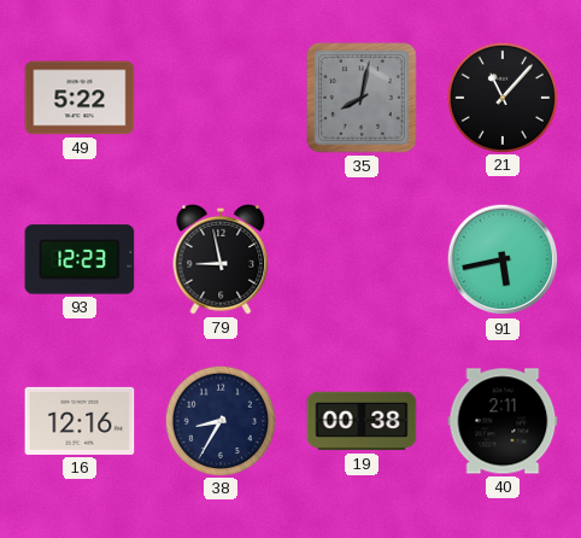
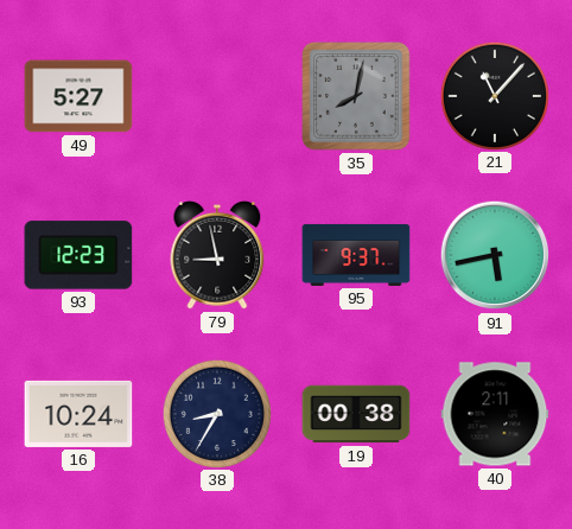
49: 5:22 -> 5:27 (78, 96)
95: none -> 9:37 (356, 255)
16: 12:16 -> 10:24 (78, 414)
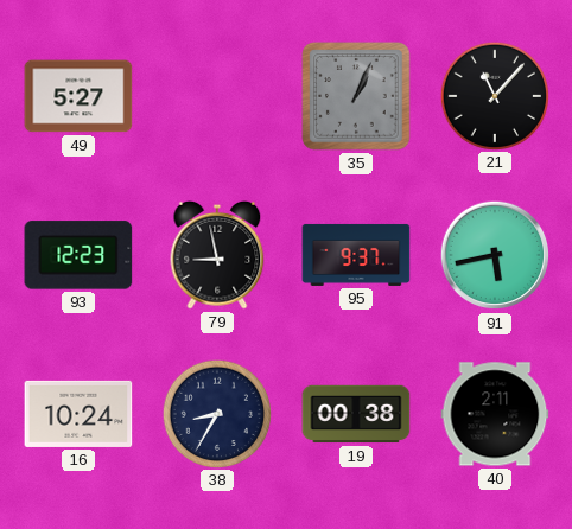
35: 8:02 -> 1:04 (356, 96)
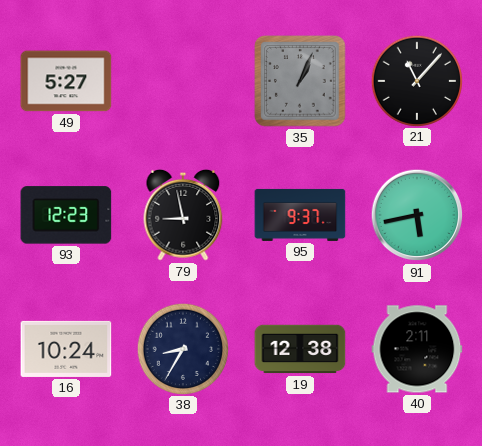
19: 00:38 -> 12:38 (300, 349)
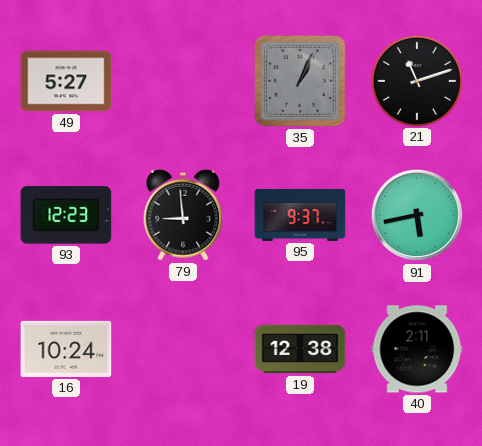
21: 11:07 -> 11:12 (416, 80)
79: 8:58 -> 8:59 (183, 215)
38: 8:35 -> none (182, 348)
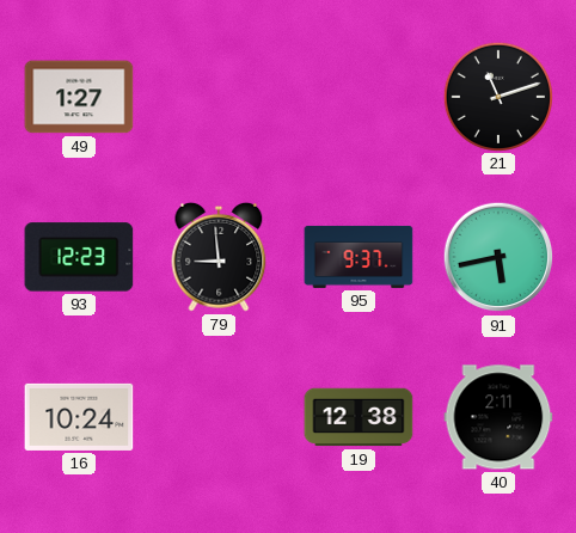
49: 5:27 -> 1:27 (79, 97)
35: 1:04 -> none (300, 81)
